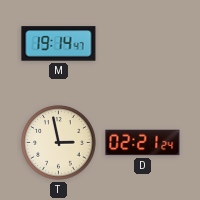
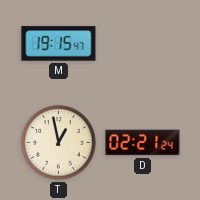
M: 19:14 -> 19:15 (59, 44)
T: 2:58 -> 12:58 (59, 143)
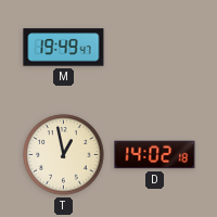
M: 19:15 -> 19:49 (64, 48)
D: 02:21 -> 14:02 (155, 155)
